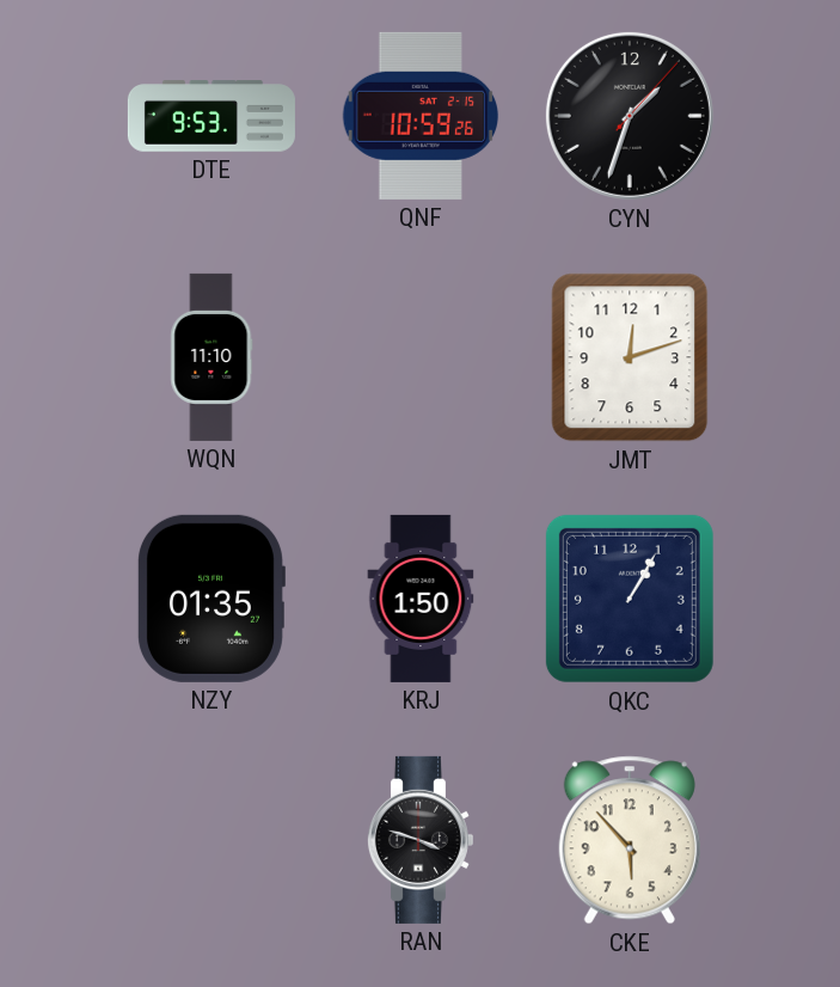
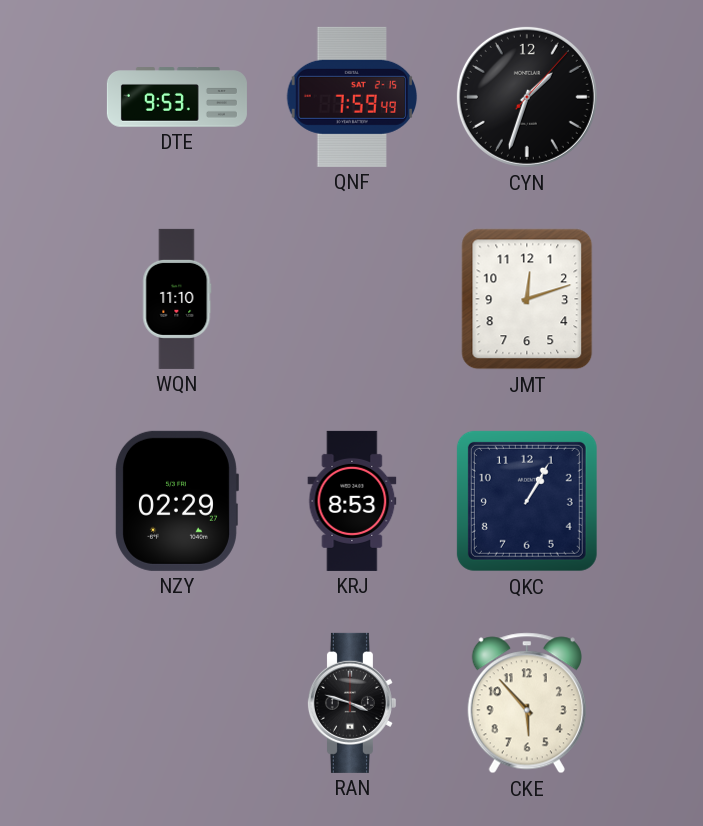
QNF: 10:59 -> 7:59 (352, 97)
NZY: 01:35 -> 02:29 (176, 501)
KRJ: 1:50 -> 8:53 (352, 501)
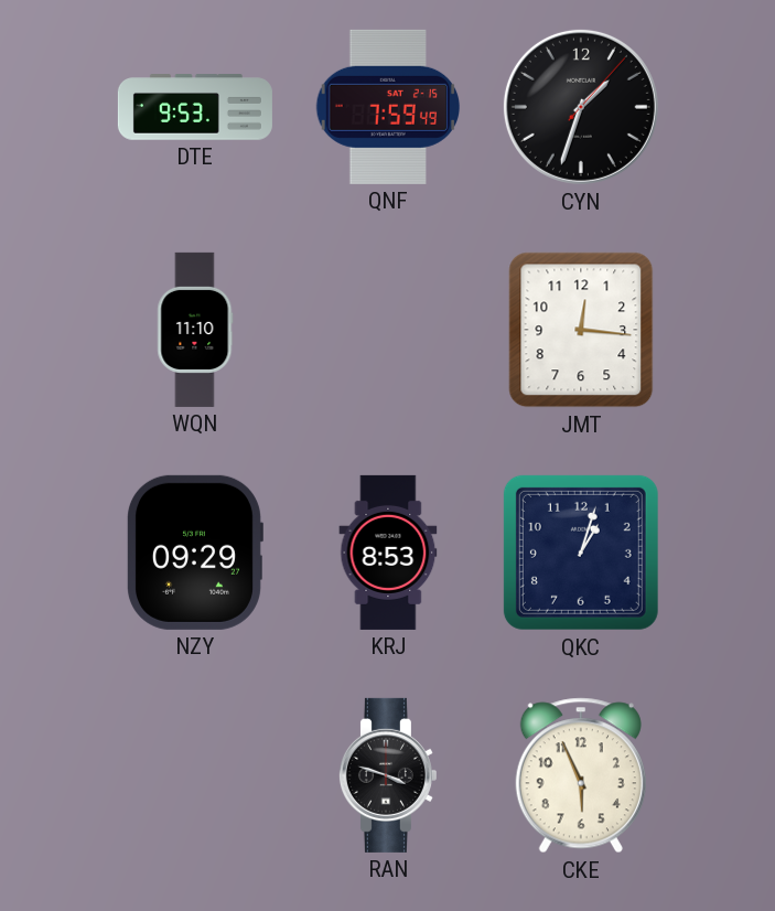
JMT: 12:12 -> 12:16 (581, 330)
NZY: 02:29 -> 09:29 (194, 553)
QKC: 1:05 -> 1:03 (581, 553)
CKE: 5:53 -> 5:56 (581, 775)
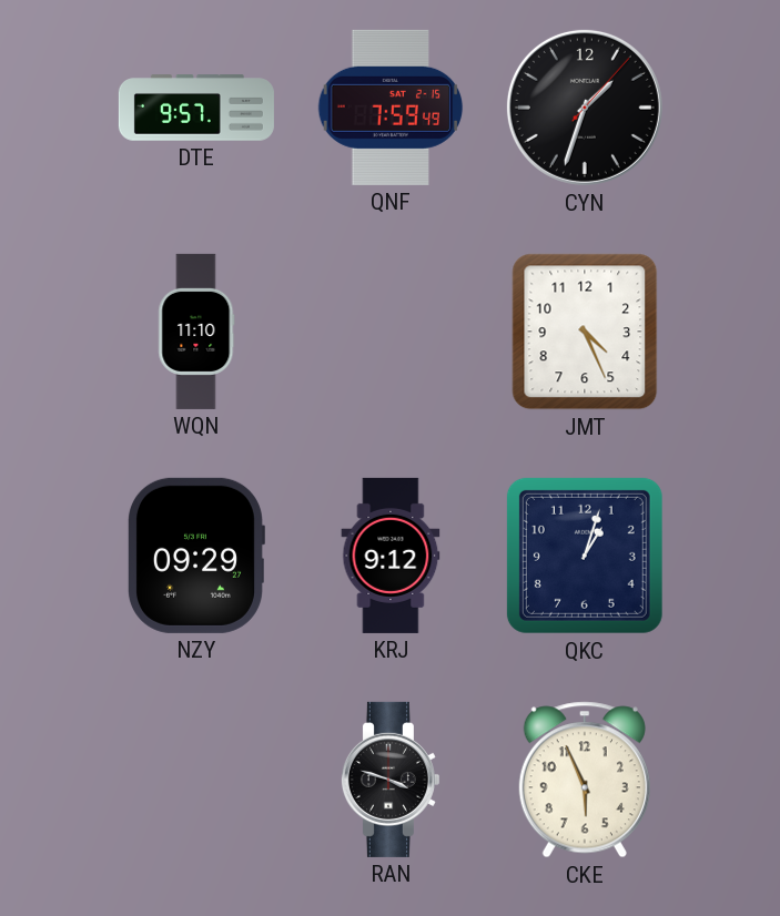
DTE: 9:53 -> 9:57 (196, 108)
JMT: 12:16 -> 4:26 (585, 332)
KRJ: 8:53 -> 9:12 (391, 556)
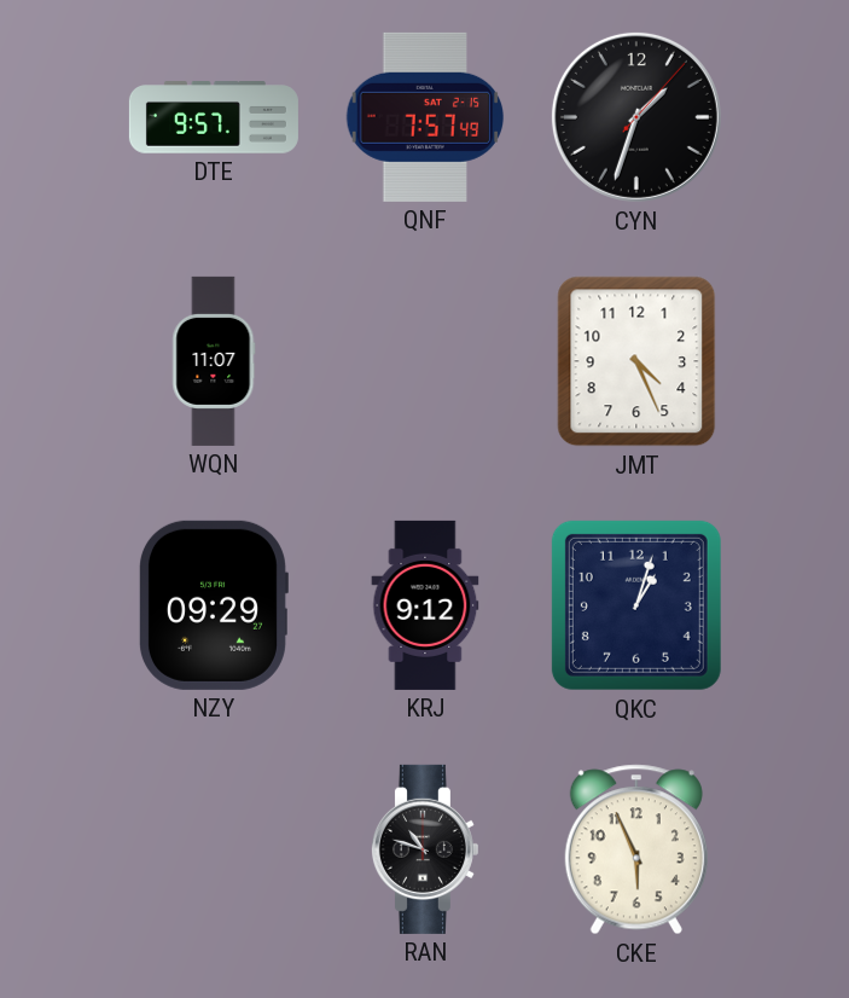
QNF: 7:59 -> 7:57 (425, 117)
WQN: 11:10 -> 11:07 (214, 361)
RAN: 3:48 -> 10:48 (424, 849)
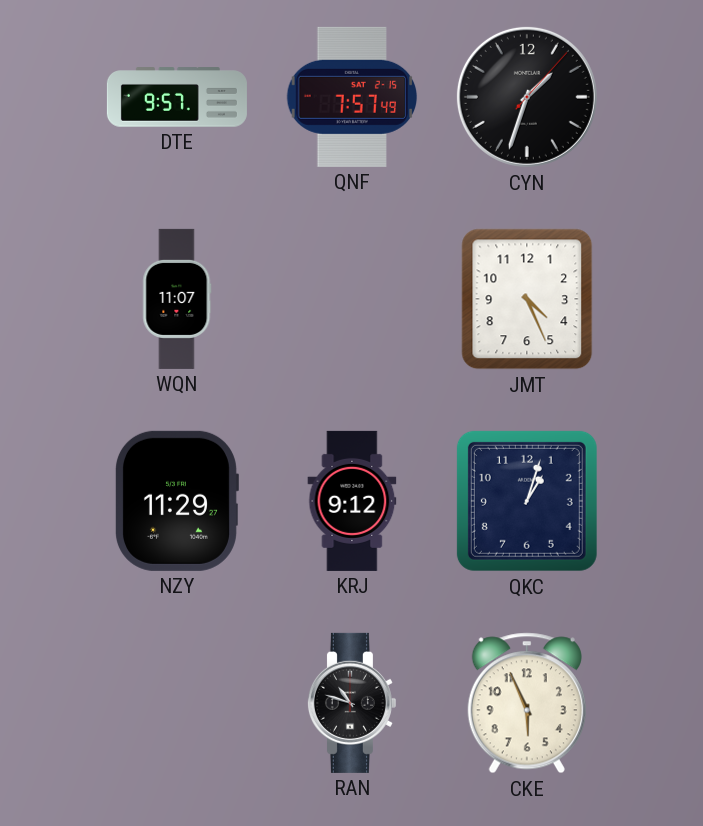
NZY: 09:29 -> 11:29 (176, 501)
